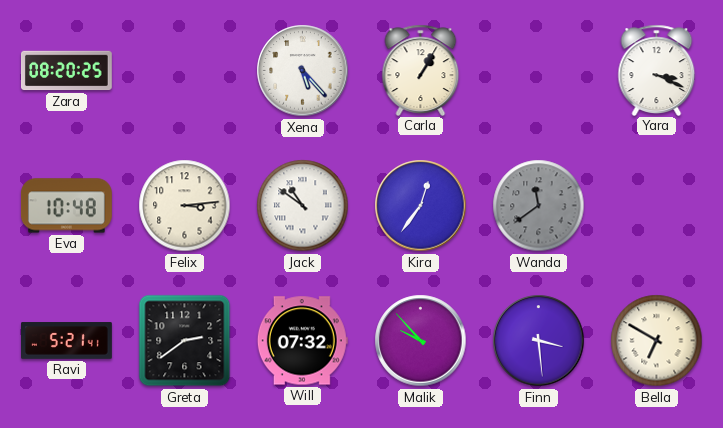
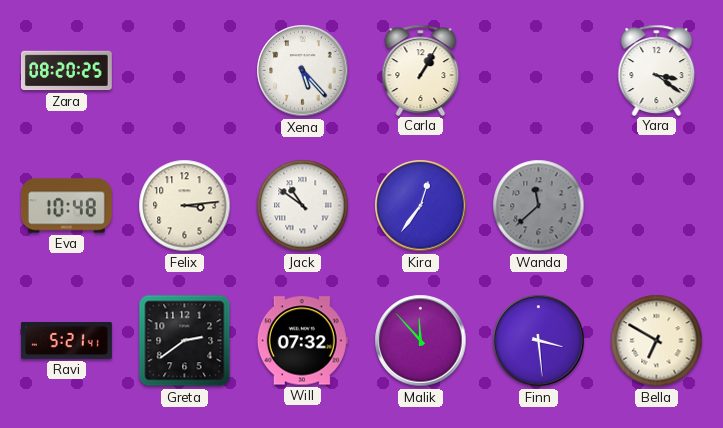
Yara: 3:19 -> 3:21 (657, 70)
Wanda: 11:39 -> 11:38 (539, 206)
Malik: 9:53 -> 11:53 (421, 341)
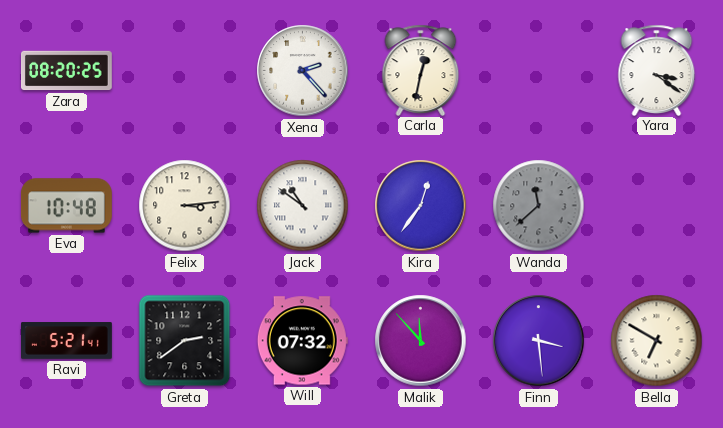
Xena: 5:23 -> 2:23 (303, 71)
Carla: 1:05 -> 12:32 (421, 70)
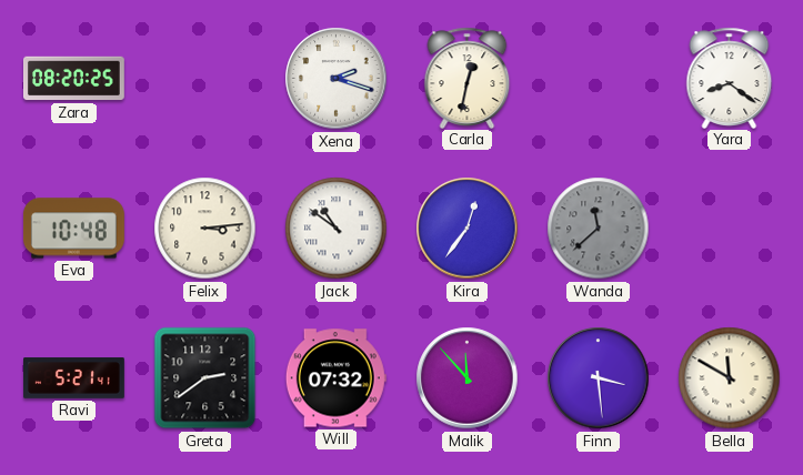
Xena: 2:23 -> 2:18 (337, 79)
Yara: 3:21 -> 8:21 (730, 78)
Bella: 6:50 -> 11:50 (730, 378)
